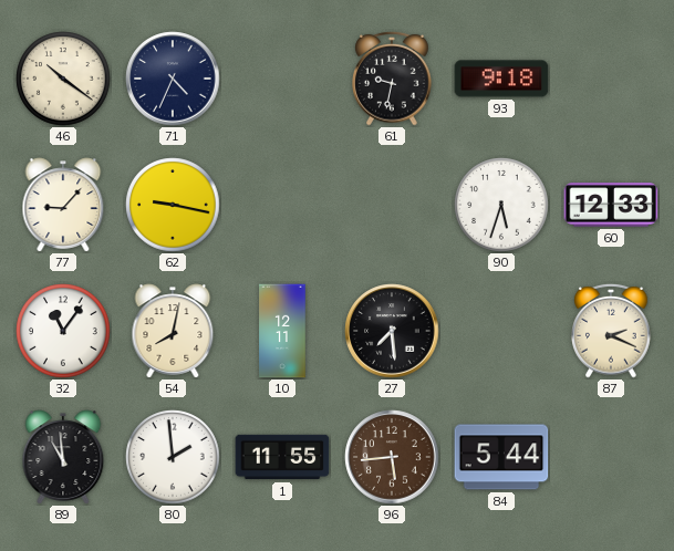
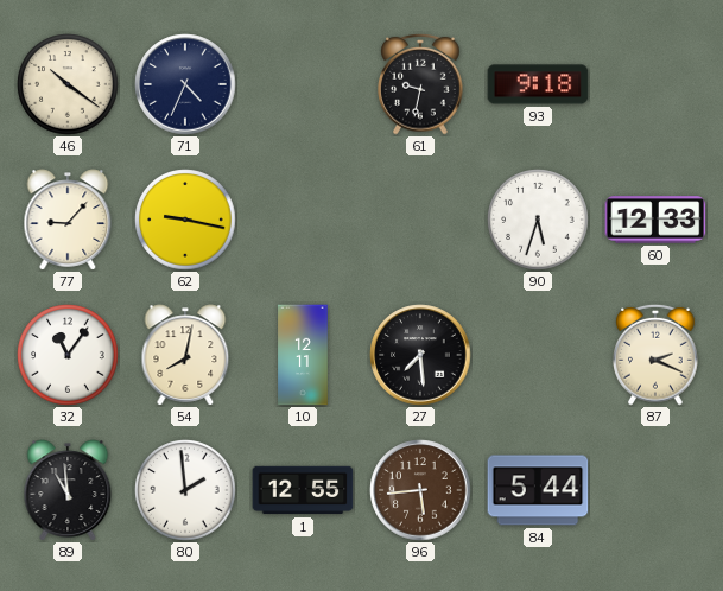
1: 11:55 -> 12:55 (303, 490)
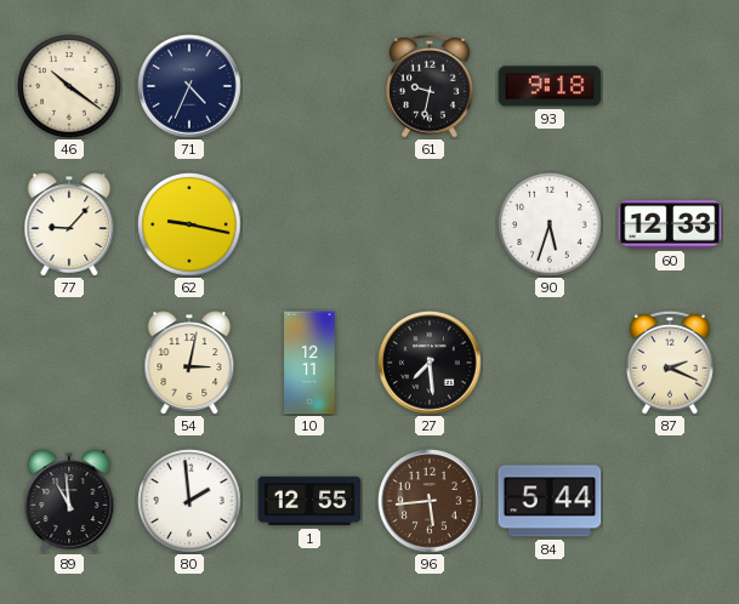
32: 11:06 -> none (68, 355)
54: 8:02 -> 3:02 (189, 363)
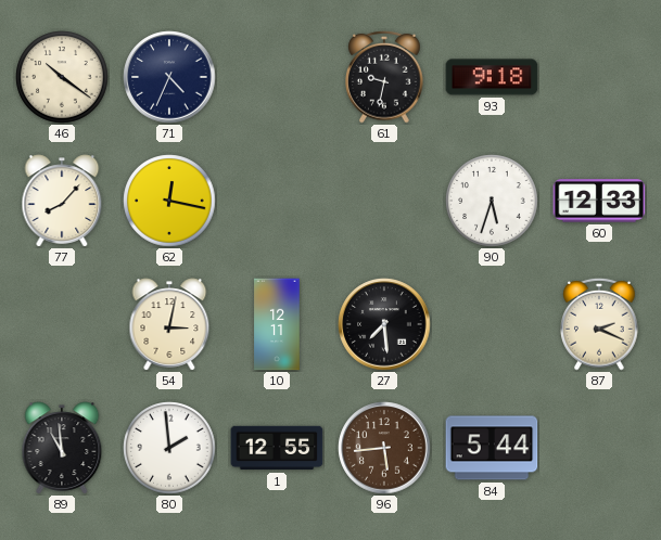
77: 9:07 -> 8:07 (62, 201)
62: 9:17 -> 12:17 (169, 201)
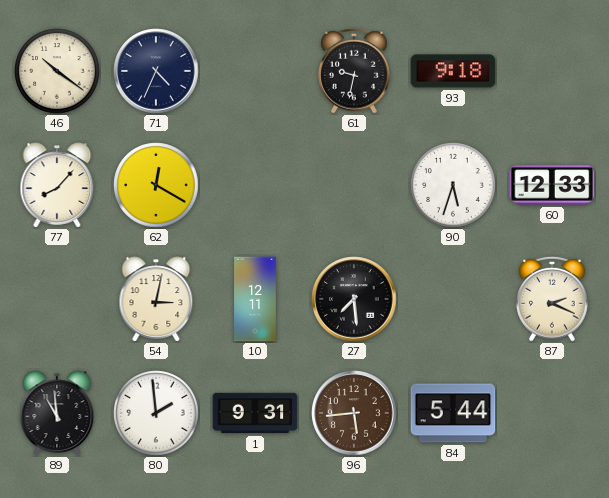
62: 12:17 -> 12:20 (156, 185)
1: 12:55 -> 9:31 (255, 413)
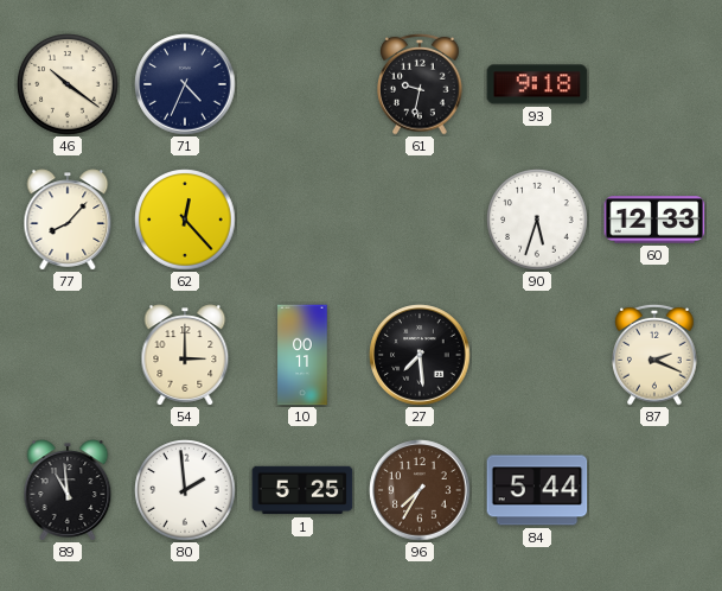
62: 12:20 -> 12:23 (185, 220)
54: 3:02 -> 3:00 (185, 355)
10: 12:11 -> 00:11 (302, 355)
1: 9:31 -> 5:25 (302, 490)
96: 5:44 -> 7:35 (420, 490)
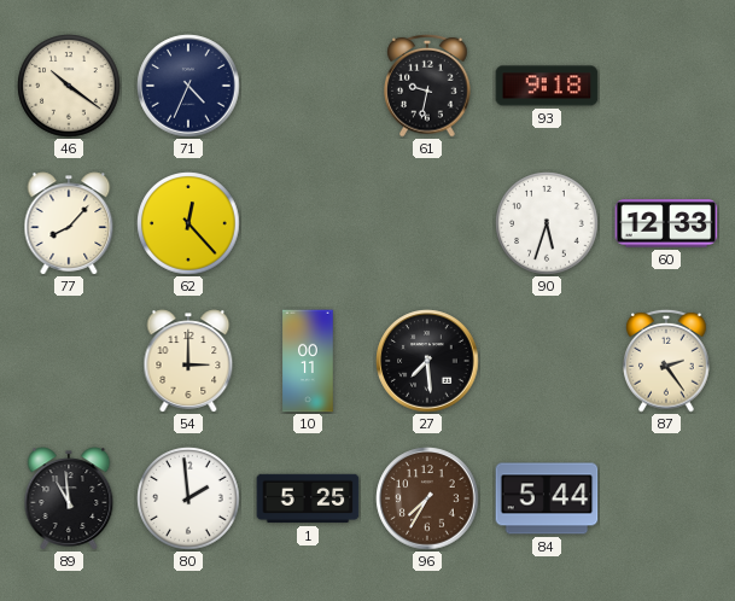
87: 2:19 -> 2:24 (666, 361)
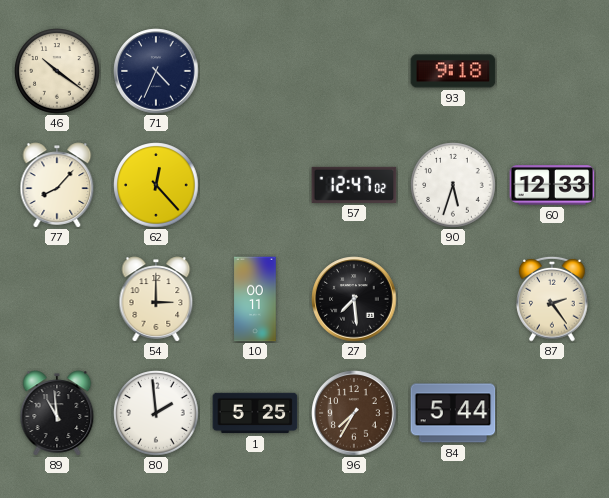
61: 9:32 -> none (427, 86)
57: none -> 12:47 (354, 185)
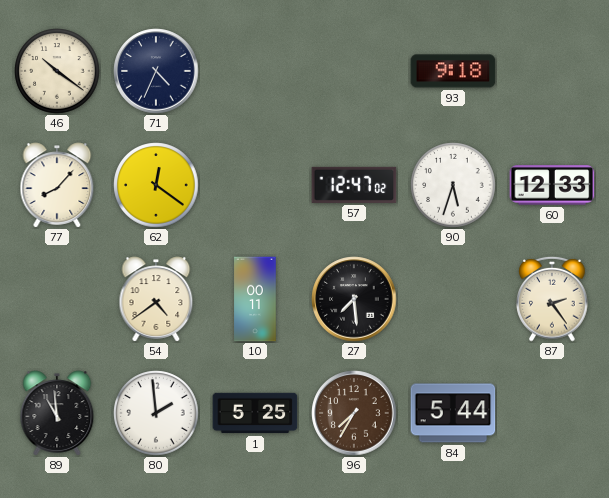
62: 12:23 -> 12:21 (156, 185)
54: 3:00 -> 4:39 (156, 299)
